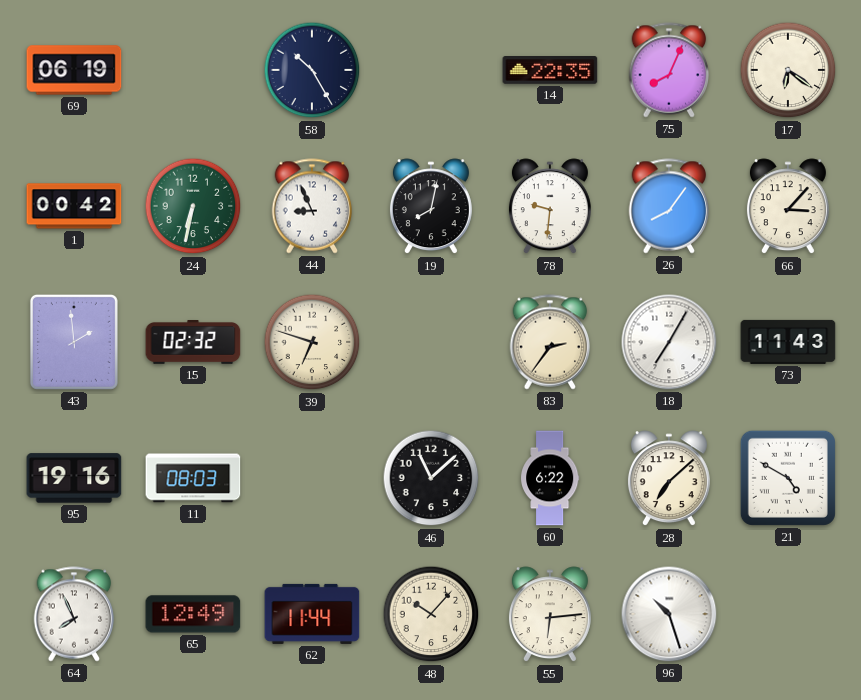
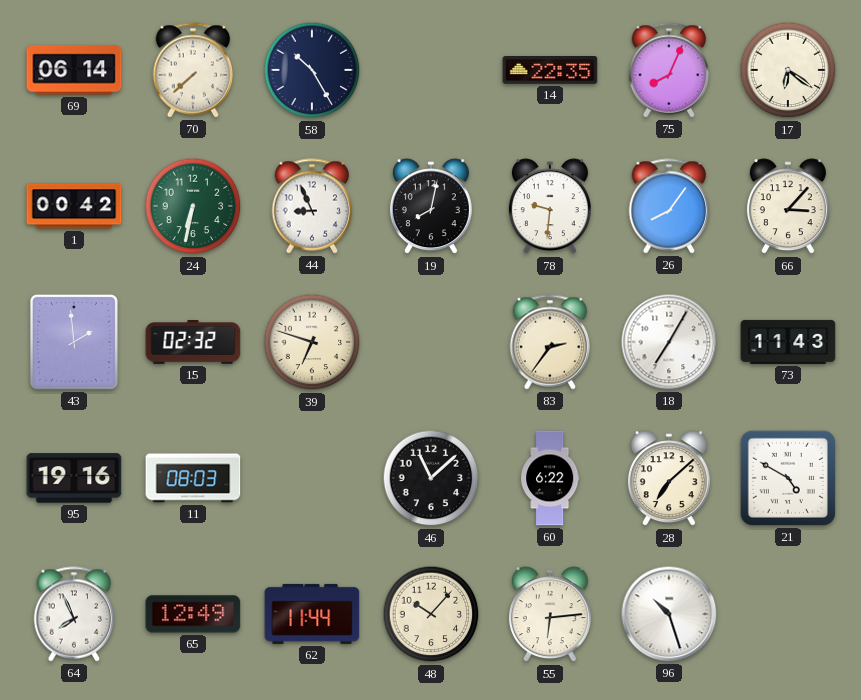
69: 06:19 -> 06:14 (74, 70)
70: none -> 7:38 (193, 70)
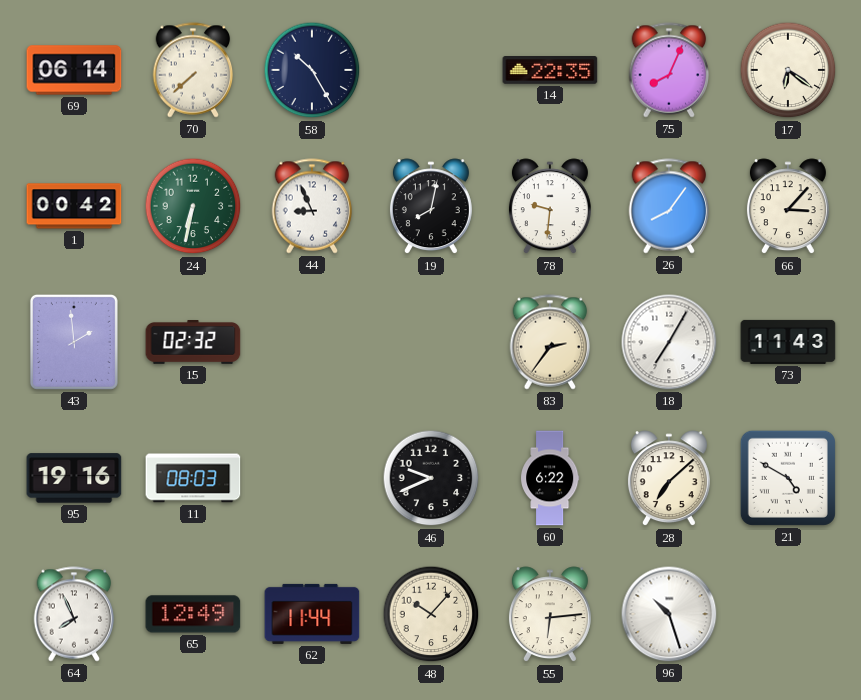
39: 6:48 -> none (312, 342)
46: 11:08 -> 9:41 (431, 478)
